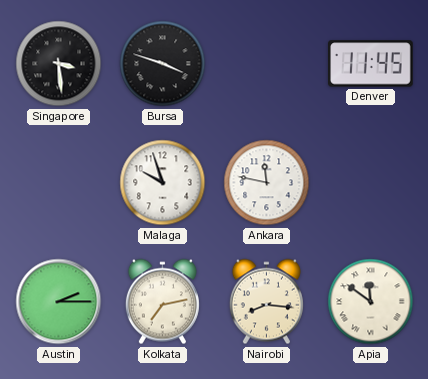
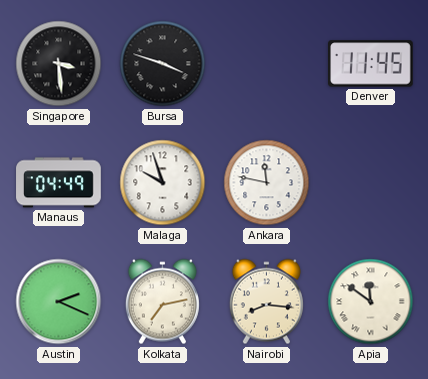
Manaus: none -> 04:49 (59, 183)
Austin: 2:15 -> 2:19 (59, 302)
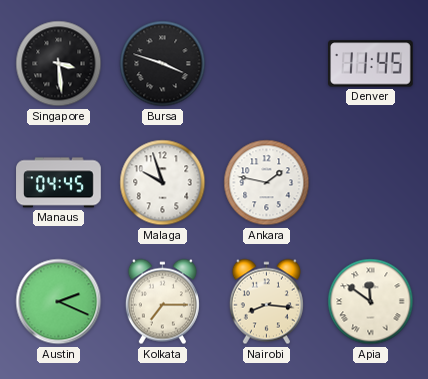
Manaus: 04:49 -> 04:45 (59, 183)
Ankara: 11:47 -> 1:47 (267, 183)
Kolkata: 7:13 -> 7:15 (162, 302)
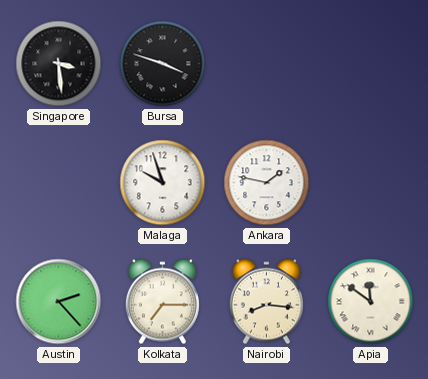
Denver: 11:45 -> none (371, 64)
Manaus: 04:45 -> none (59, 183)
Austin: 2:19 -> 2:23 (59, 302)
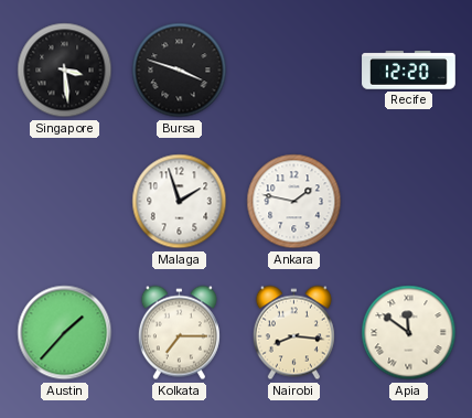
Recife: none -> 12:20 (409, 71)
Malaga: 9:57 -> 1:57 (180, 202)
Austin: 2:23 -> 1:37 (65, 333)
